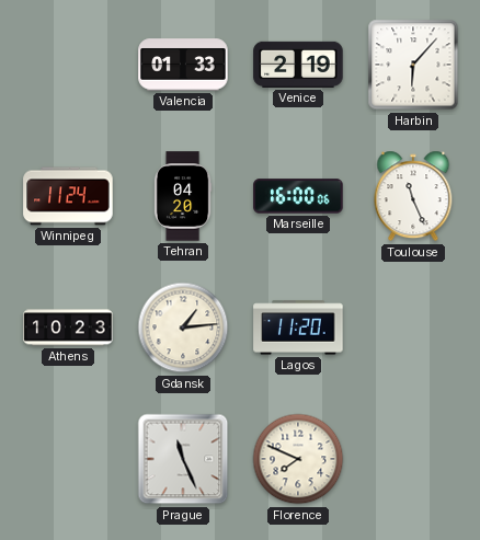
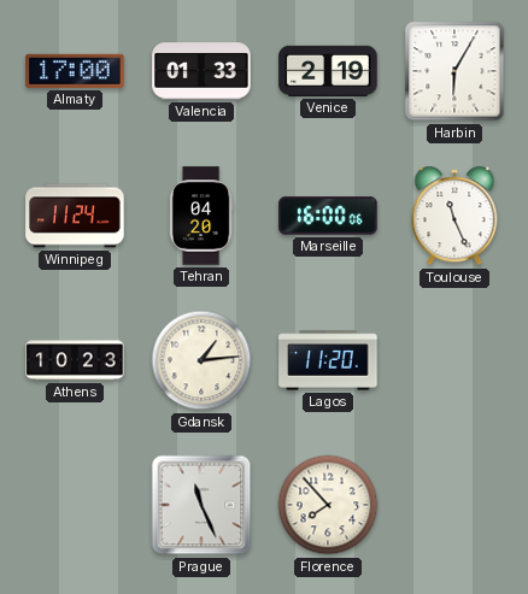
Almaty: none -> 17:00 (75, 71)
Harbin: 6:07 -> 6:05 (454, 71)
Florence: 7:49 -> 7:53 (328, 505)
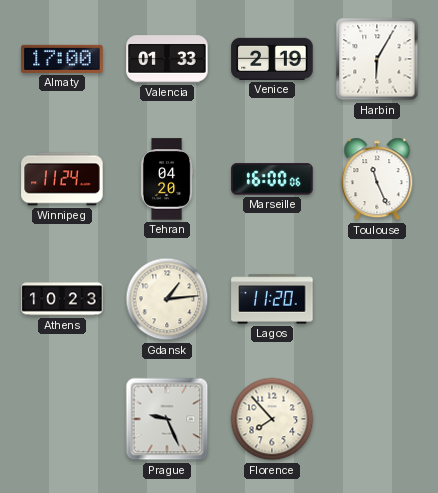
Prague: 11:26 -> 9:26 (167, 419)
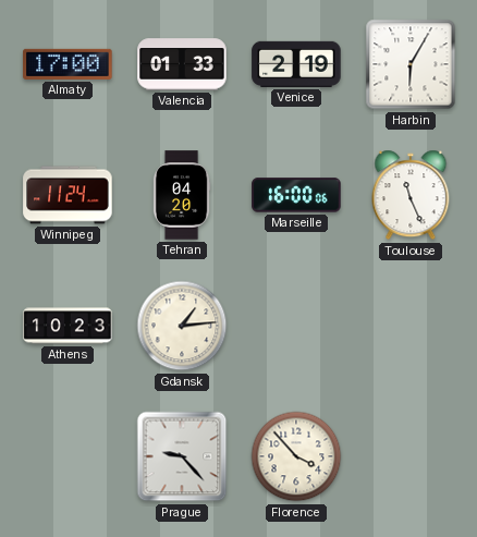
Lagos: 11:20 -> none (272, 299)
Prague: 9:26 -> 9:23 (182, 456)
Florence: 7:53 -> 3:53 (296, 456)
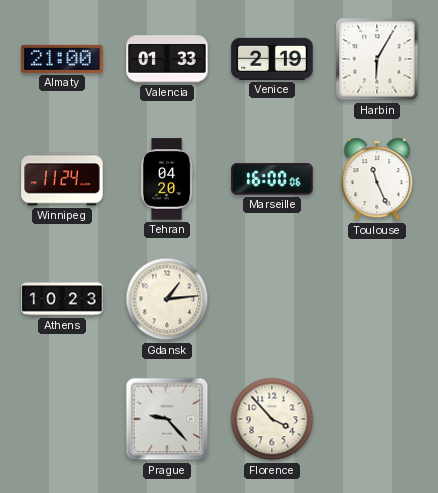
Almaty: 17:00 -> 21:00 (62, 59)
